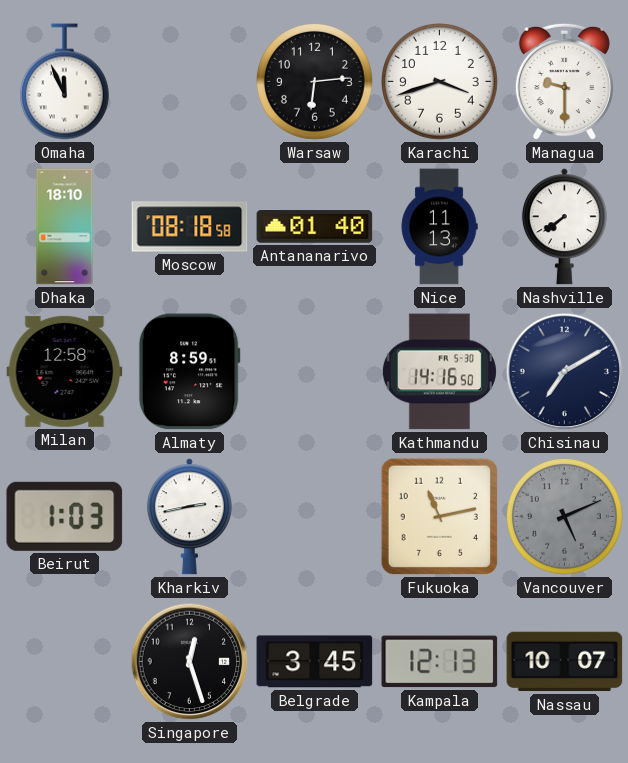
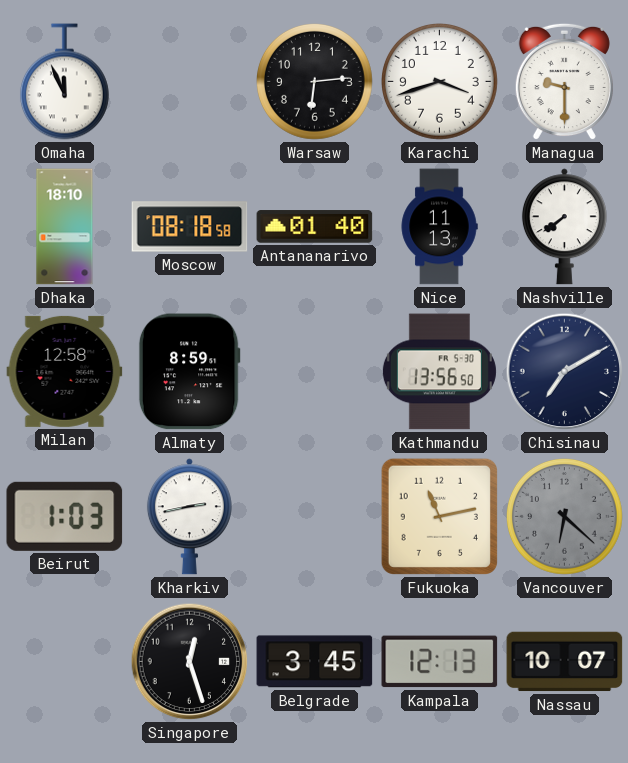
Kathmandu: 14:16 -> 13:56 (439, 372)
Vancouver: 5:11 -> 6:22 (565, 517)
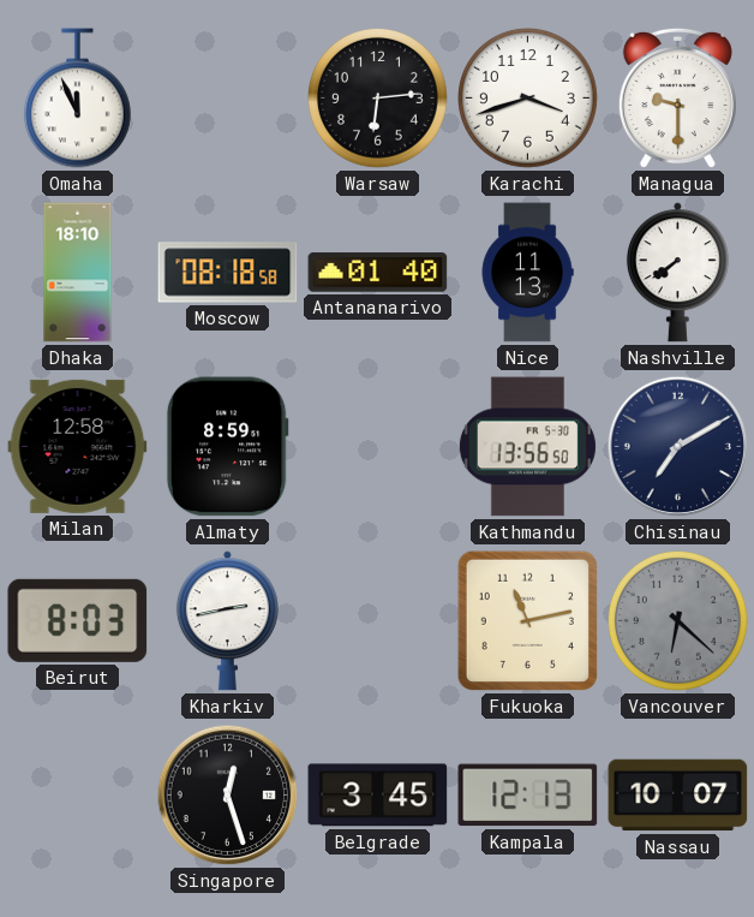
Beirut: 1:03 -> 8:03 (78, 620)
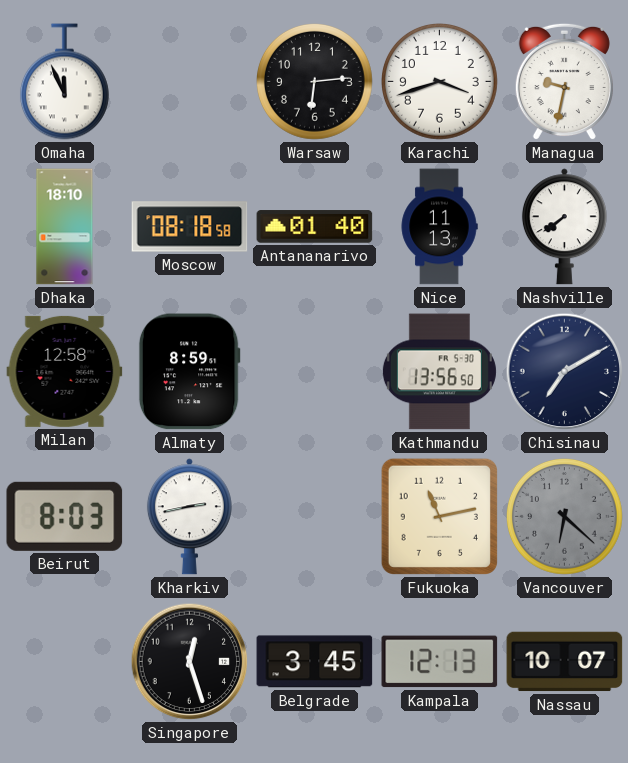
Managua: 9:30 -> 9:32 (564, 82)
